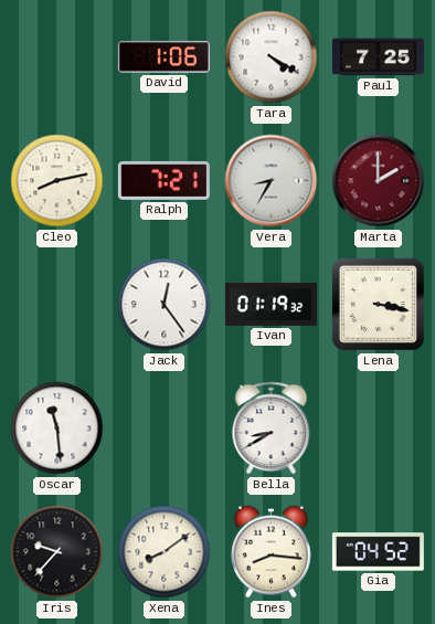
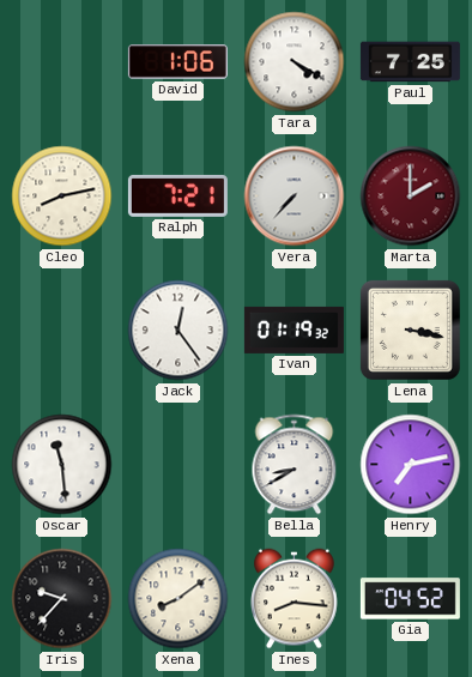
Vera: 8:35 -> 7:37 (295, 197)
Henry: none -> 7:13 (411, 465)
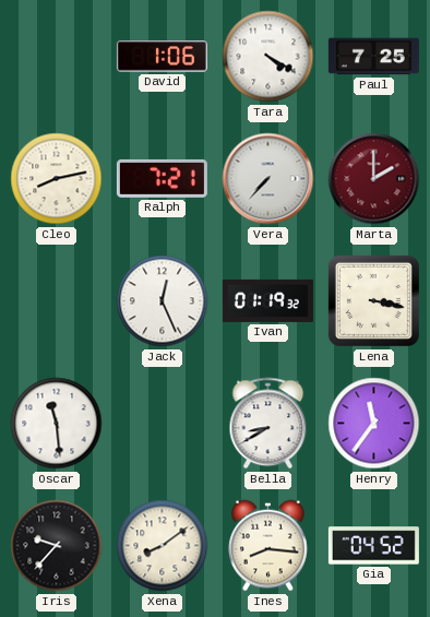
Jack: 12:24 -> 12:26 (163, 301)
Henry: 7:13 -> 11:36 (374, 424)
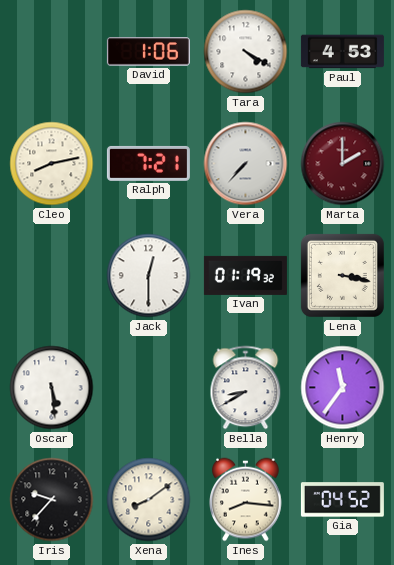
Paul: 7:25 -> 4:53 (342, 52)
Jack: 12:26 -> 12:30 (149, 276)
Oscar: 11:29 -> 5:29 (52, 388)
